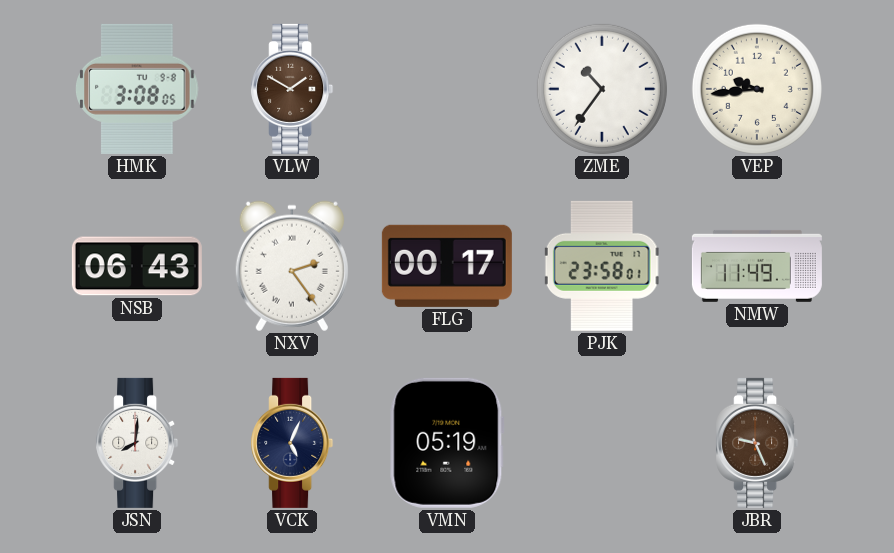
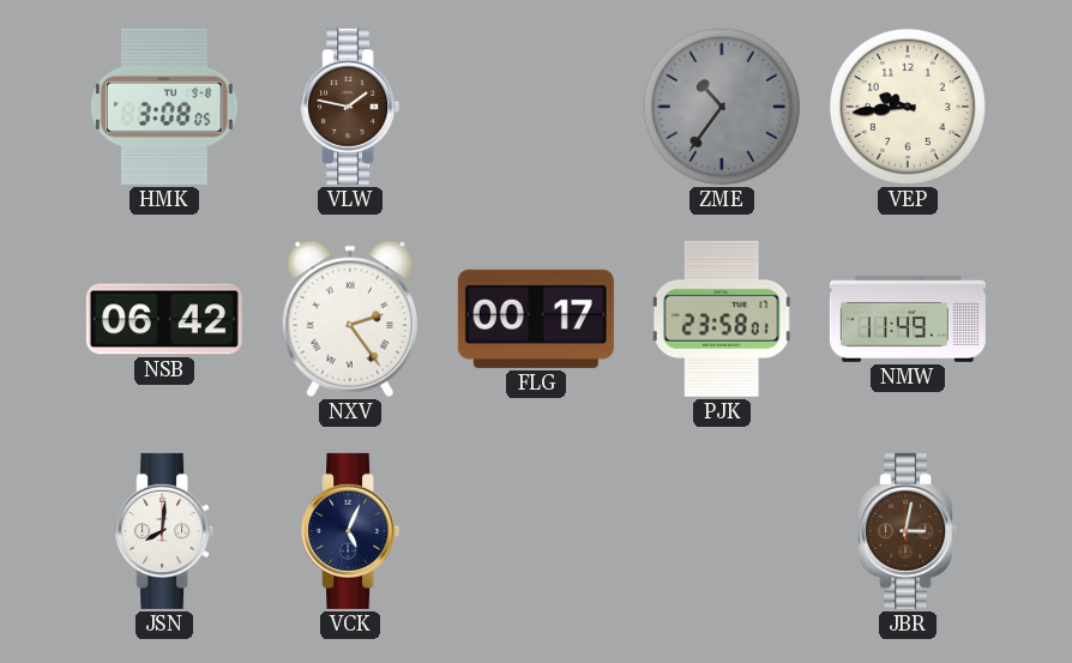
VLW: 1:50 -> 1:47 (350, 107)
ZME dial: white -> grey (722, 107)
NSB: 06:43 -> 06:42 (164, 319)
VMN: 05:19 -> none (447, 443)
JBR: 9:26 -> 3:02 (908, 531)
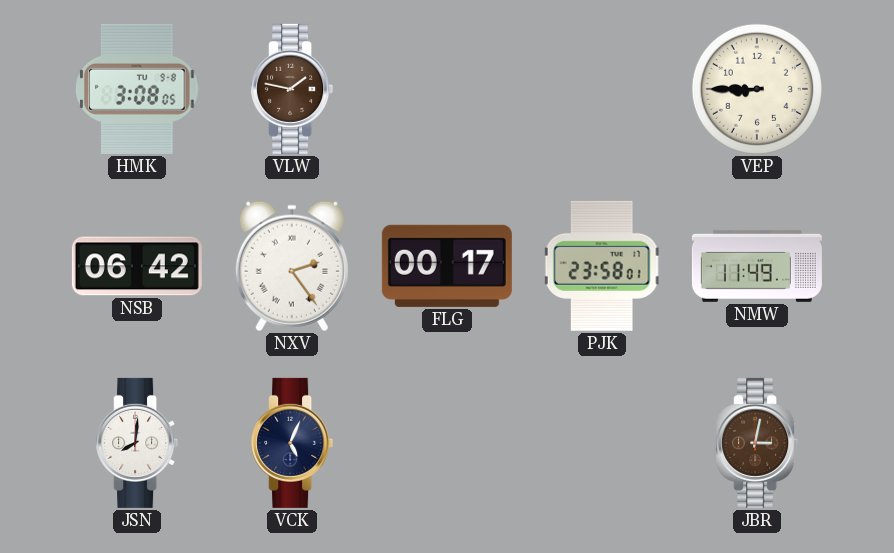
ZME: 10:36 -> none (722, 107)
VEP: 9:44 -> 8:45 (757, 89)
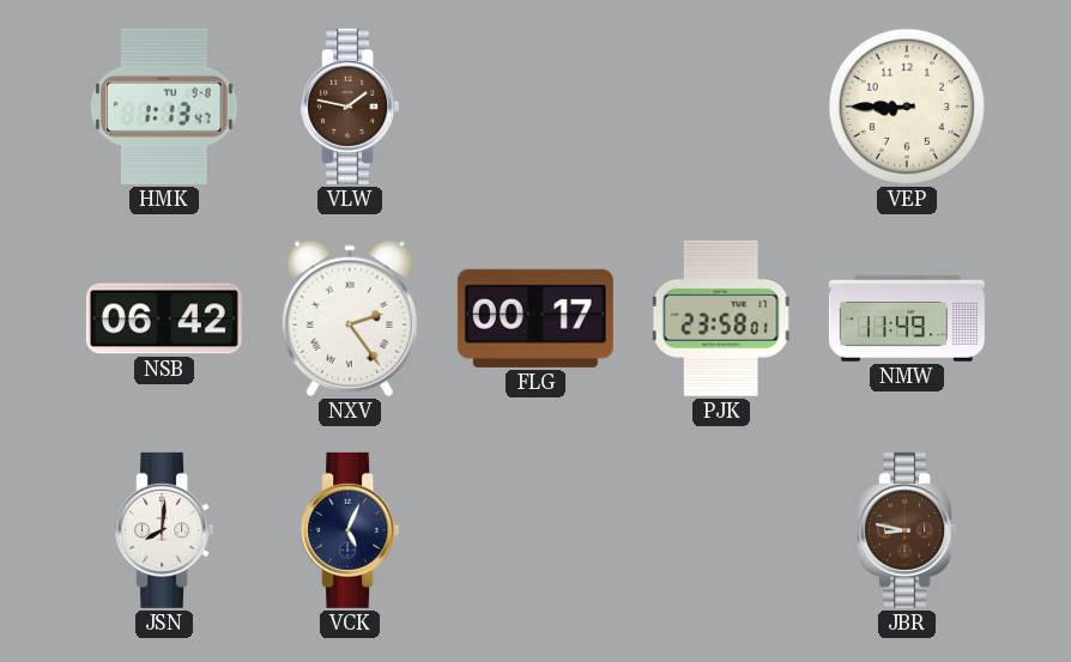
HMK: 3:08 -> 1:13 (164, 107)
JBR: 3:02 -> 8:47 (907, 530)
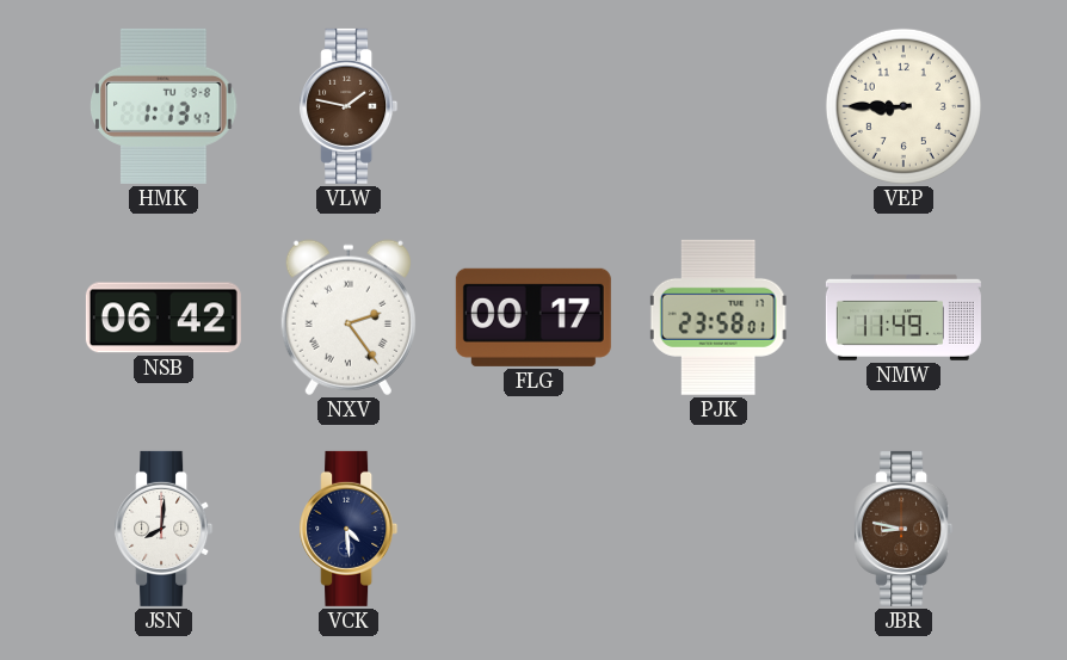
VCK: 5:04 -> 4:29 (349, 529)
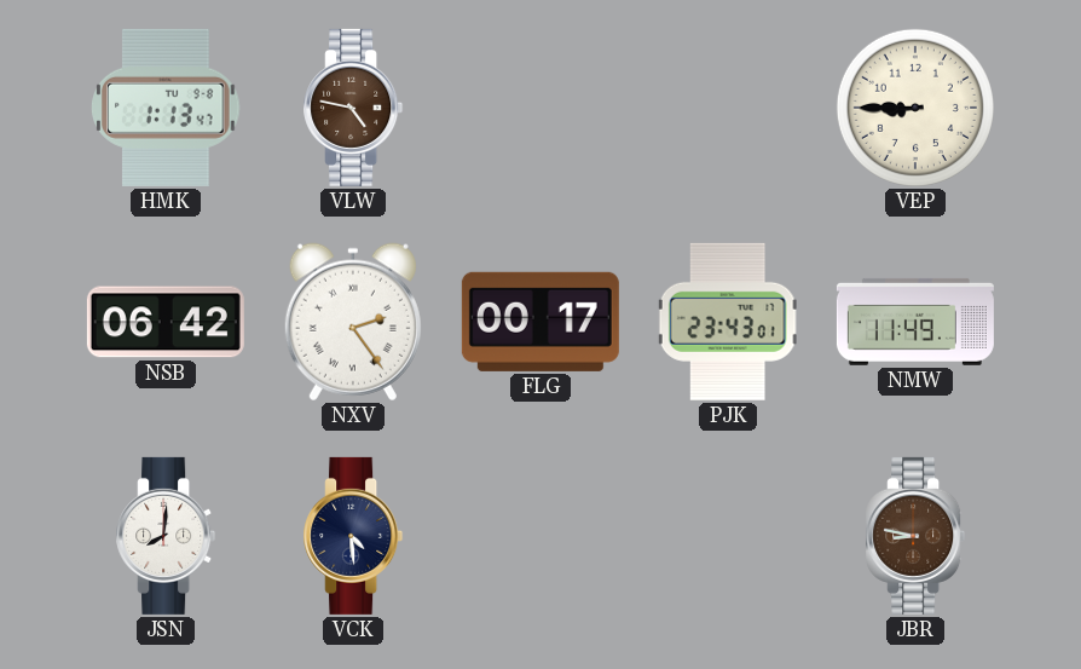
VLW: 1:47 -> 4:47 (353, 108)
PJK: 23:58 -> 23:43 (728, 322)
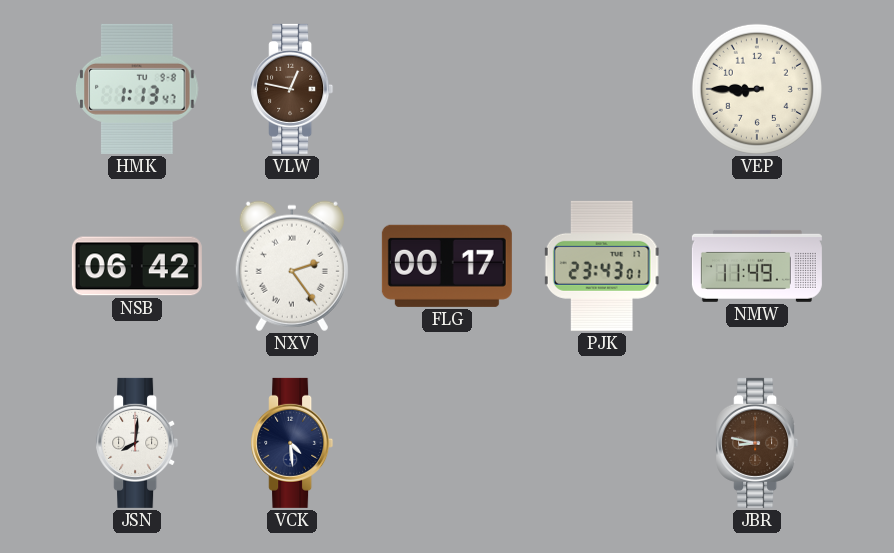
VLW: 4:47 -> 12:47 (292, 89)
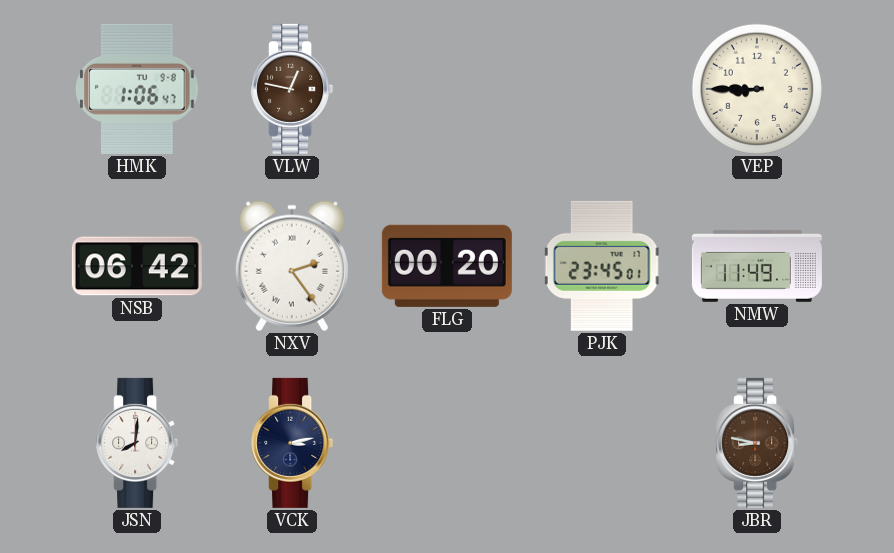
HMK: 1:13 -> 1:06 (137, 89)
FLG: 00:17 -> 00:20 (447, 266)
PJK: 23:43 -> 23:45 (602, 266)
VCK: 4:29 -> 3:13 (292, 443)
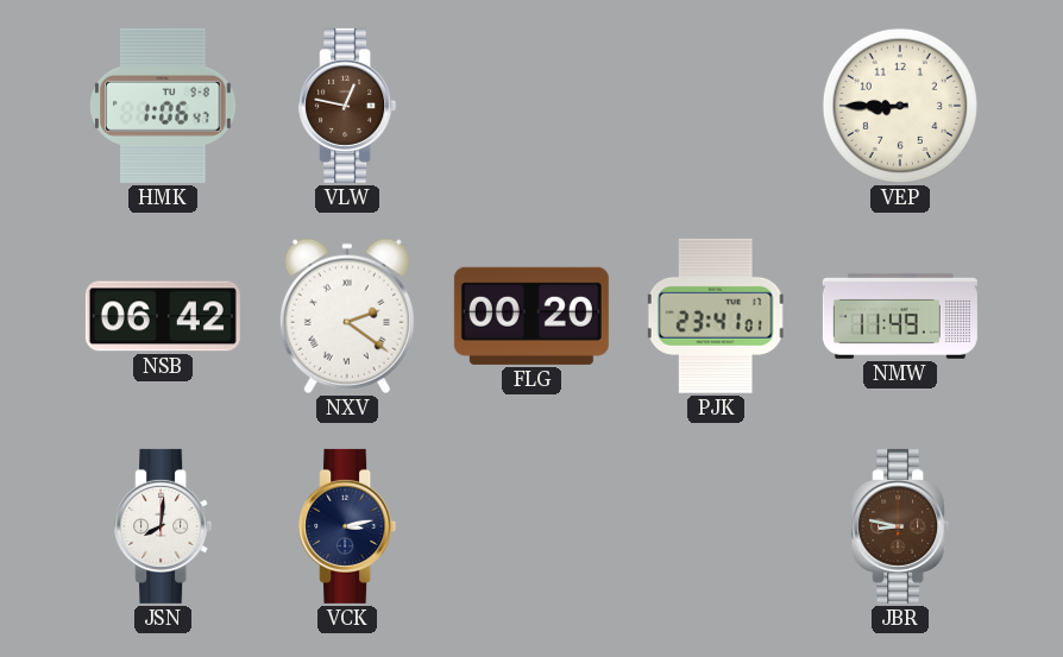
NXV: 2:24 -> 2:21 (347, 316)
PJK: 23:45 -> 23:41 (716, 316)
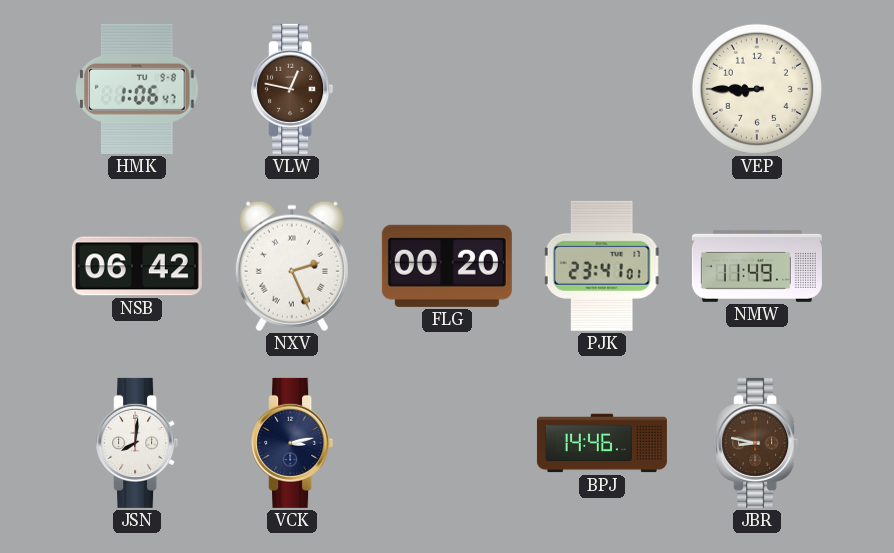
NXV: 2:21 -> 2:26 (292, 266)
BPJ: none -> 14:46 (602, 443)
